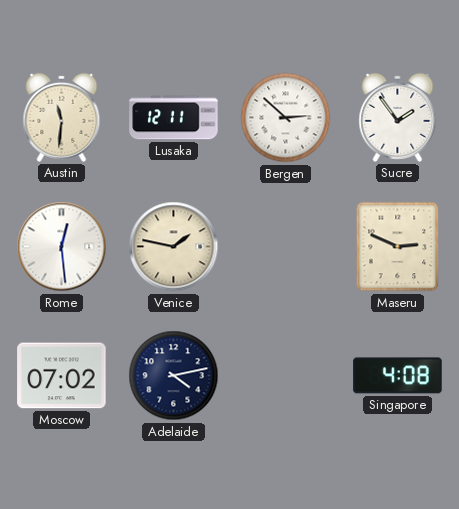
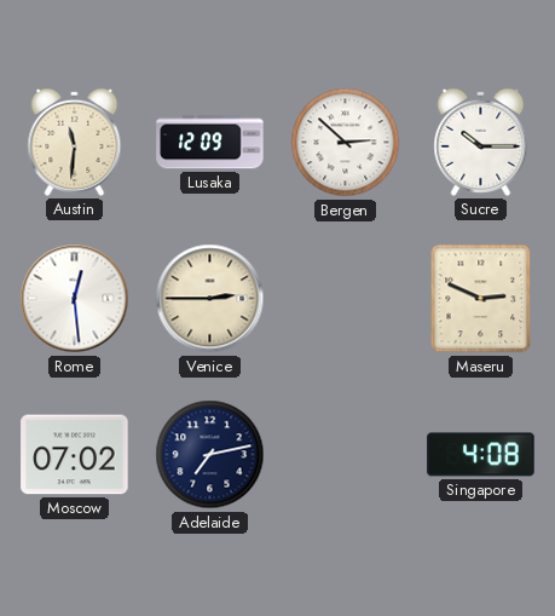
Lusaka: 12:11 -> 12:09 (210, 143)
Sucre: 1:54 -> 10:15 (481, 142)
Venice: 1:47 -> 2:45 (210, 299)
Adelaide: 4:13 -> 7:13 (210, 455)
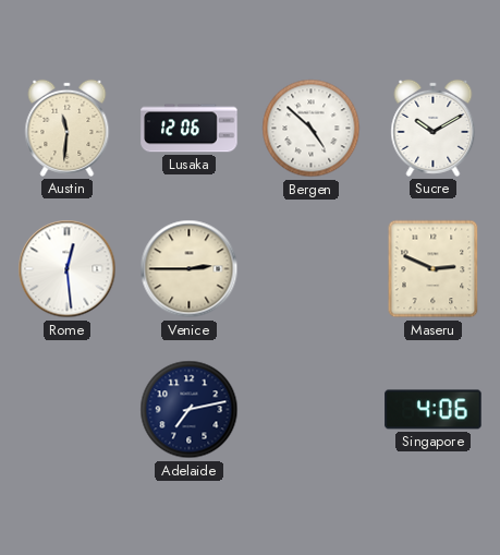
Lusaka: 12:09 -> 12:06 (190, 129)
Bergen: 2:52 -> 4:52 (312, 129)
Sucre: 10:15 -> 10:10 (434, 128)
Moscow: 07:02 -> none (75, 455)
Singapore: 4:08 -> 4:06 (434, 410)
